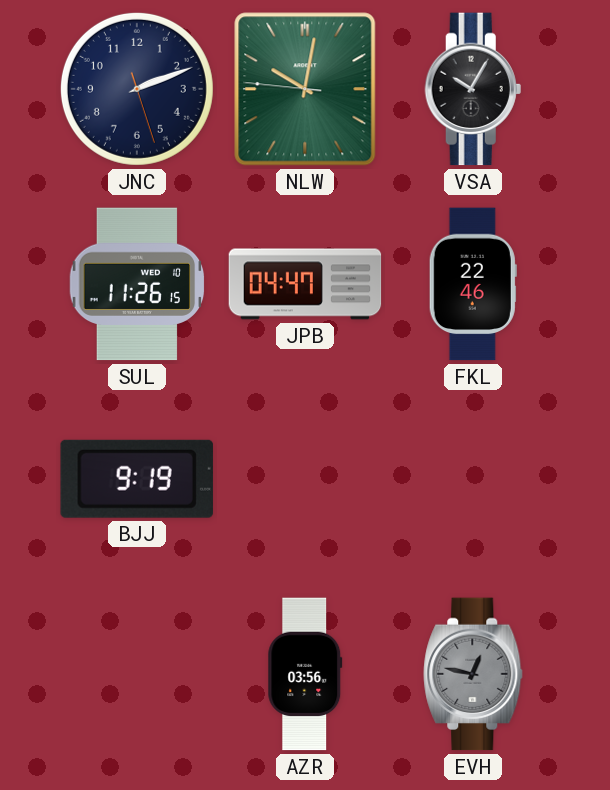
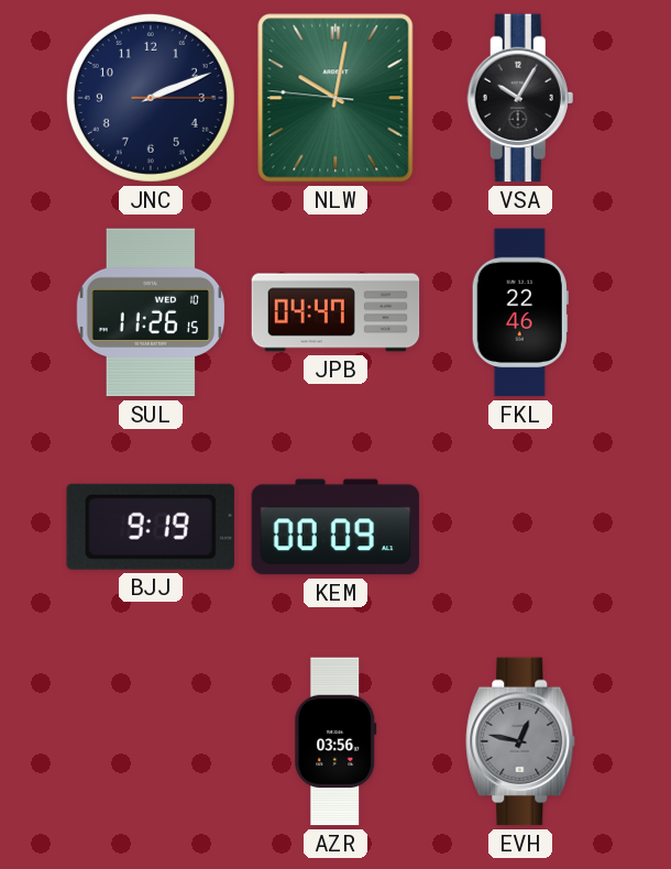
JNC: 2:11:27 -> 2:11:15 (151, 98)
KEM: none -> 00:09 (335, 527)
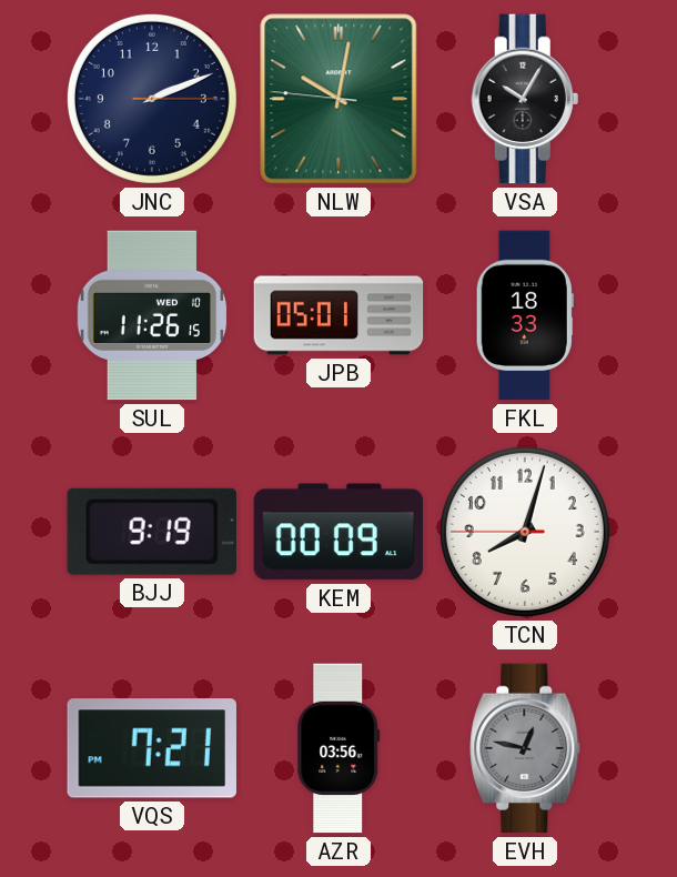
JPB: 04:47 -> 05:01 (338, 315)
FKL: 22:46 -> 18:33 (525, 315)
TCN: none -> 8:02 (525, 532)
VQS: none -> 7:21 (151, 748)
